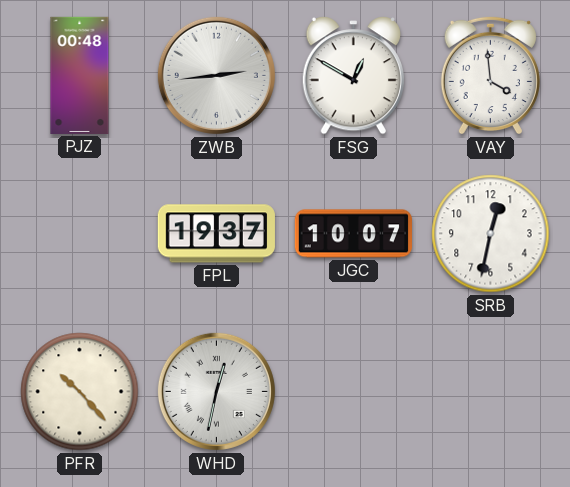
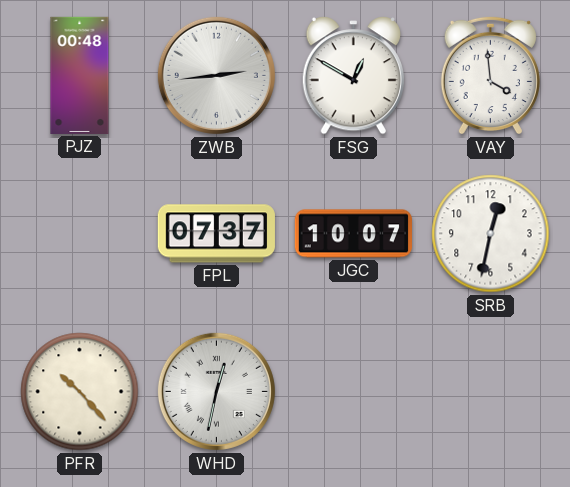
FPL: 19:37 -> 07:37 (216, 234)
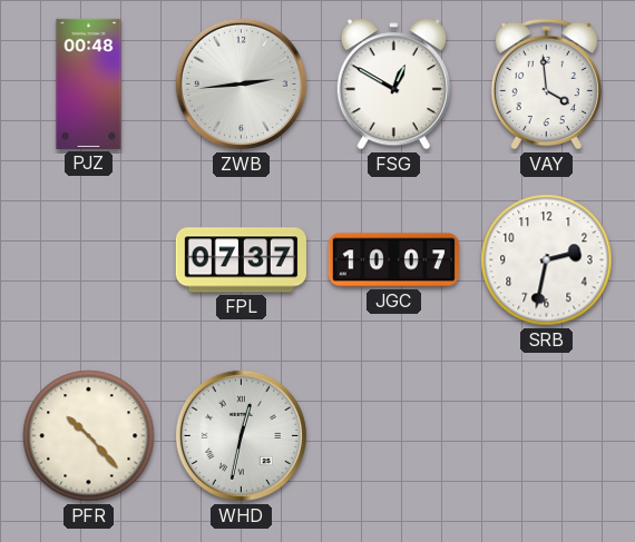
SRB: 12:32 -> 2:32 (547, 260)
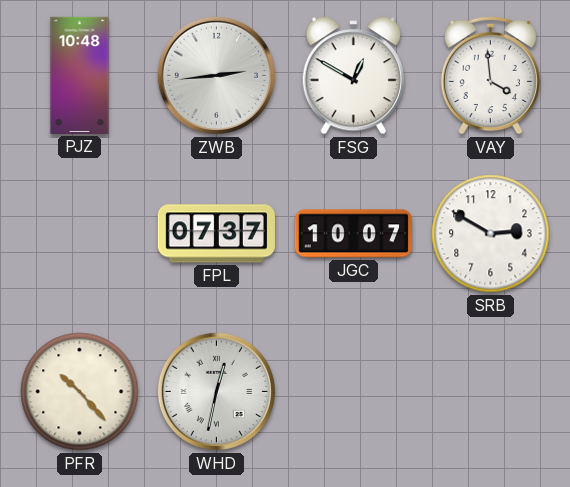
PJZ: 00:48 -> 10:48 (80, 75)
SRB: 2:32 -> 2:50 (491, 234)
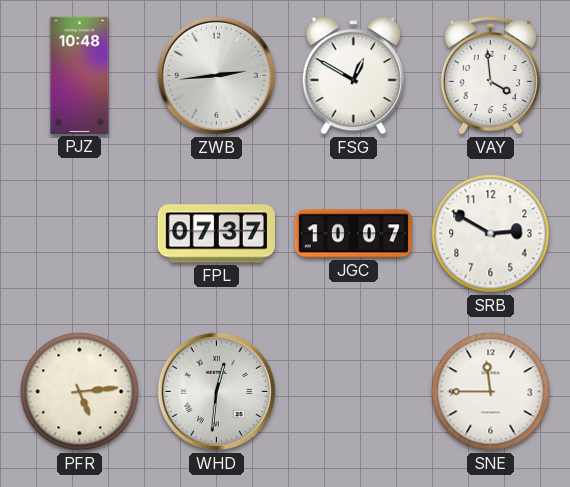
PFR: 10:23 -> 5:14 (80, 392)
WHD: 12:32 -> 12:31 (216, 391)
SNE: none -> 11:45 (491, 392)
